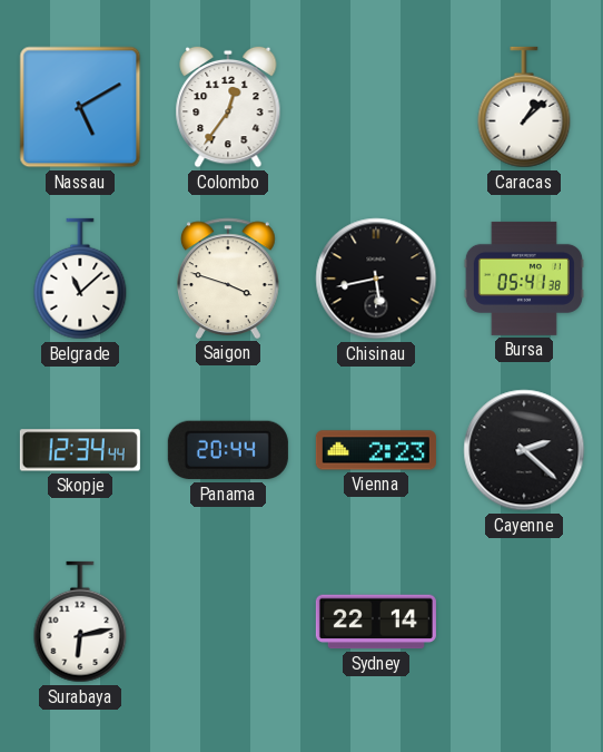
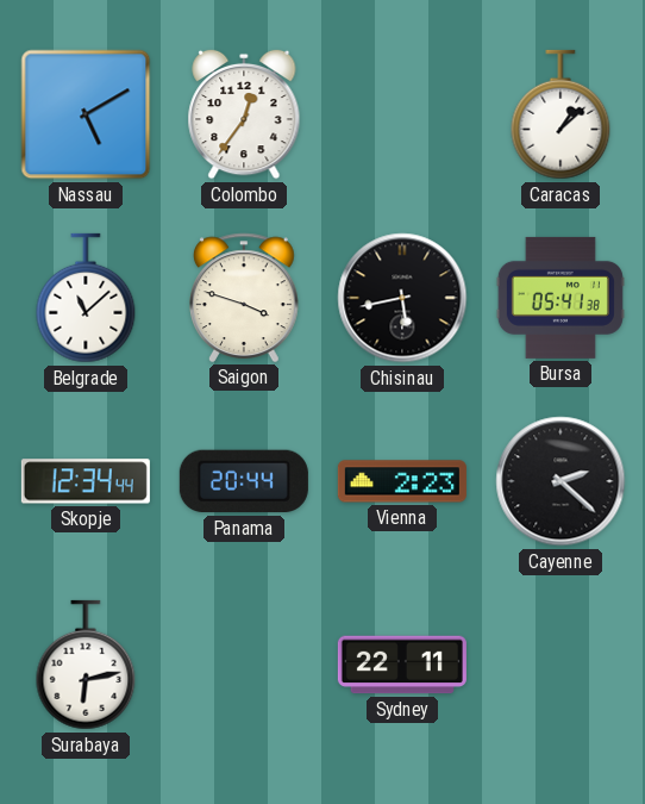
Sydney: 22:14 -> 22:11 (402, 665)
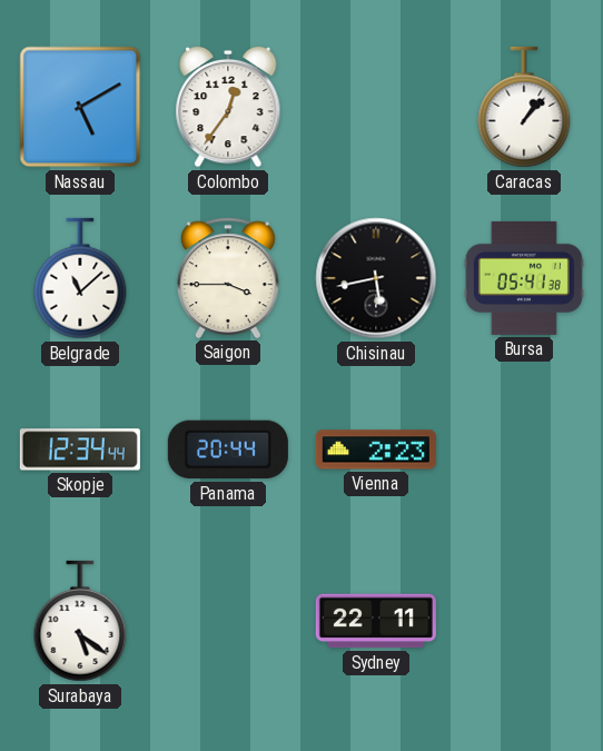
Caracas: 1:08 -> 1:07 (524, 107)
Saigon: 3:48 -> 3:45 (229, 278)
Cayenne: 2:22 -> none (561, 481)
Surabaya: 6:13 -> 5:21 (80, 621)
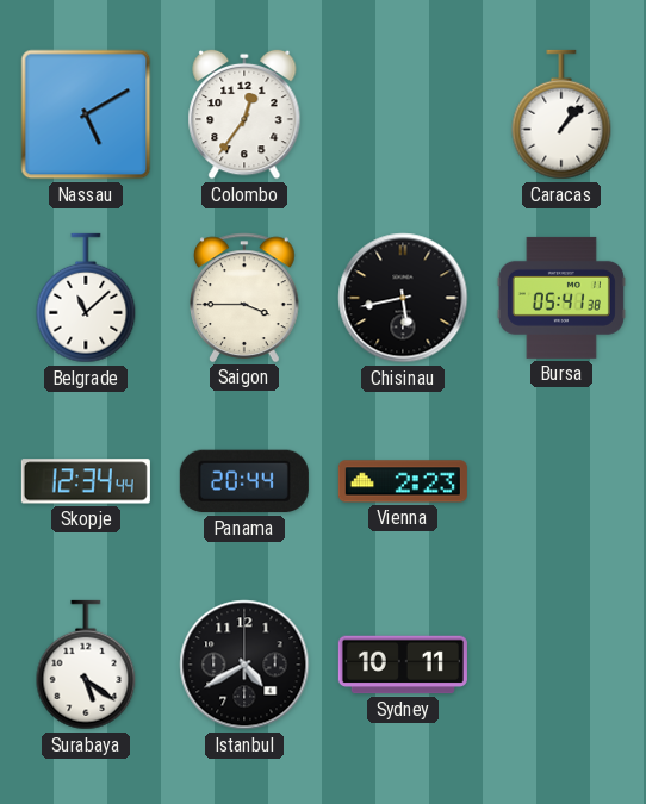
Istanbul: none -> 4:40 (244, 665)
Sydney: 22:11 -> 10:11 (403, 665)
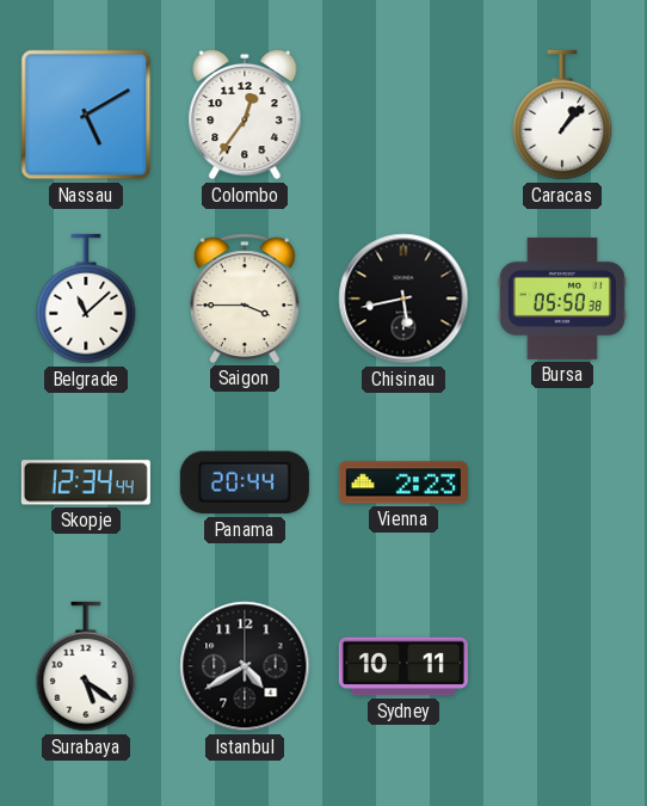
Bursa: 05:41 -> 05:50 (562, 299)
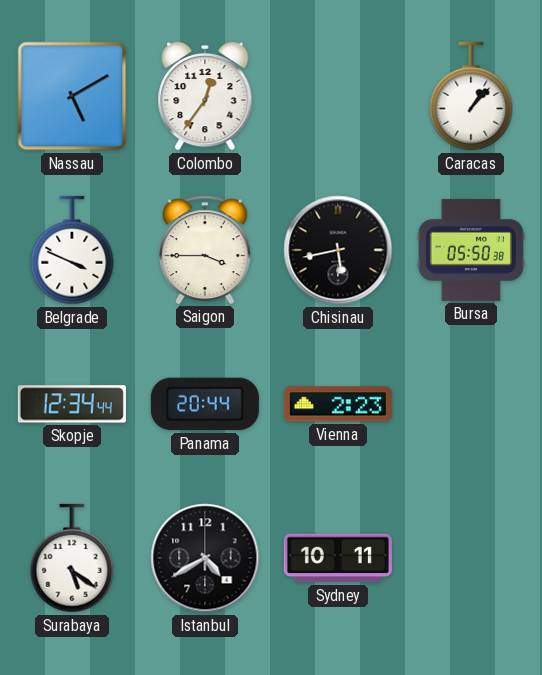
Belgrade: 11:08 -> 3:49 (72, 250)
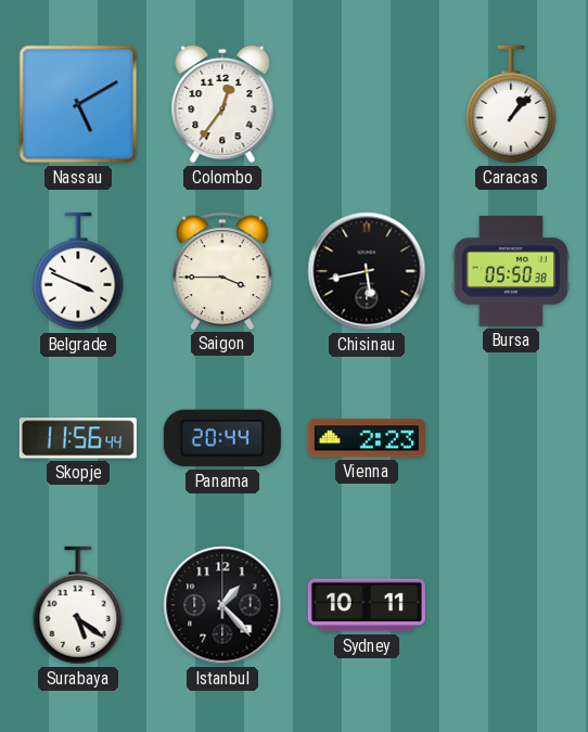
Skopje: 12:34 -> 11:56 (78, 438)
Istanbul: 4:40 -> 1:23 (222, 605)
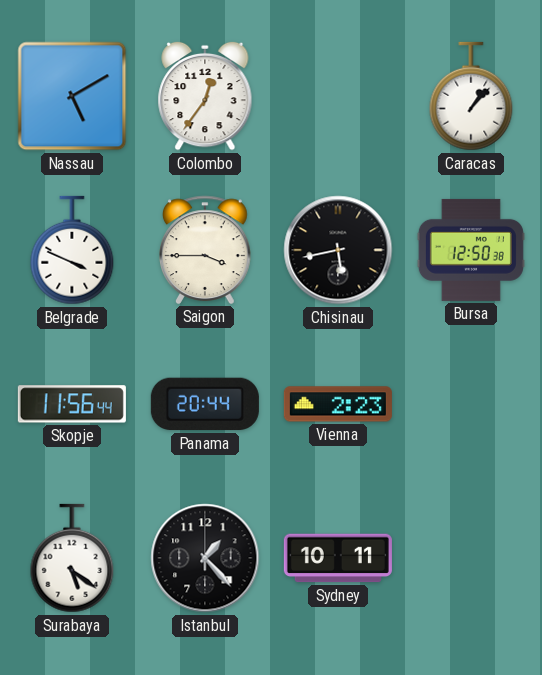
Bursa: 05:50 -> 12:50 (471, 250)
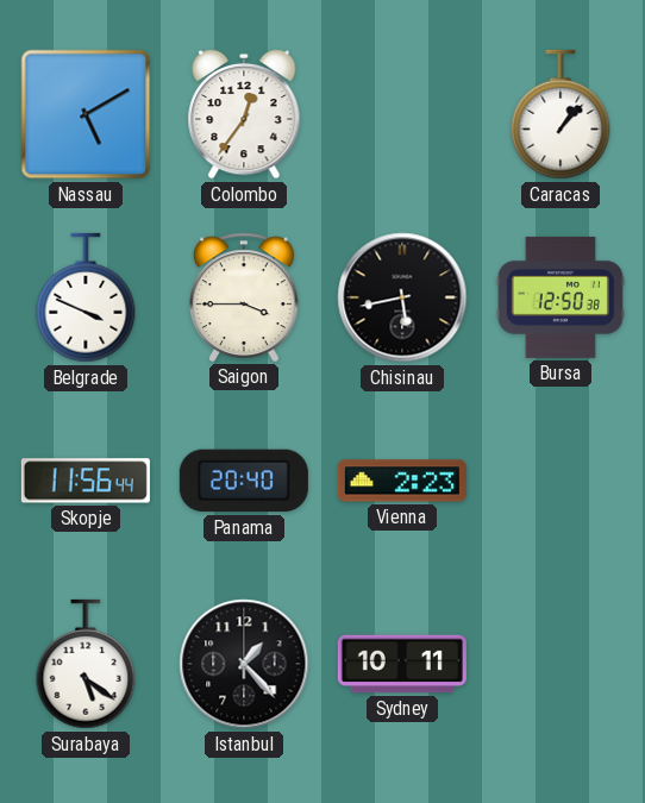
Panama: 20:44 -> 20:40 (244, 481)
